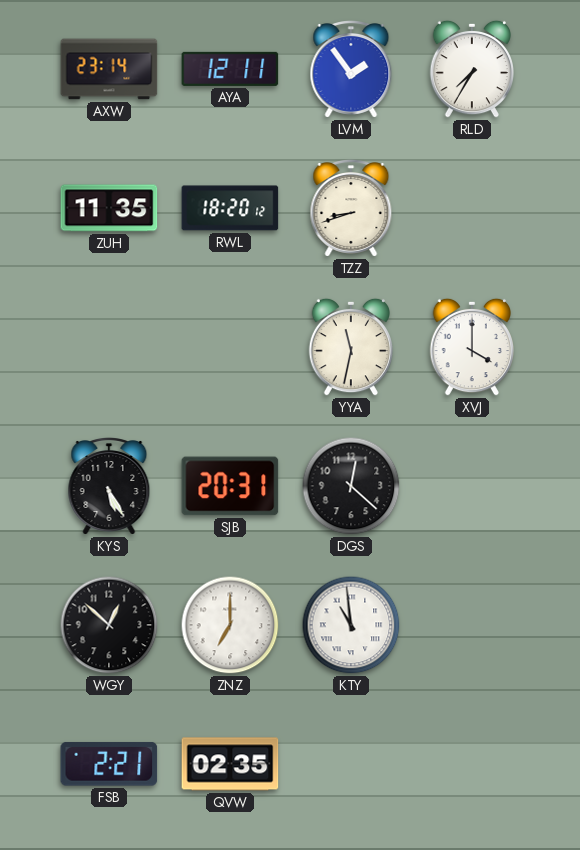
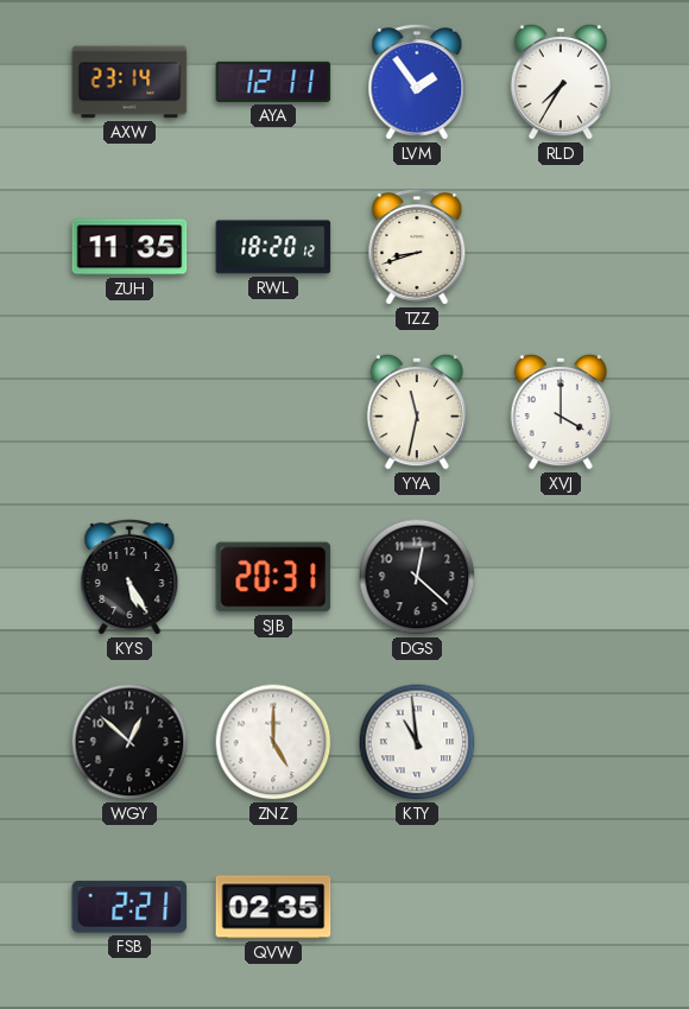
ZNZ: 7:00 -> 5:00 (273, 742)
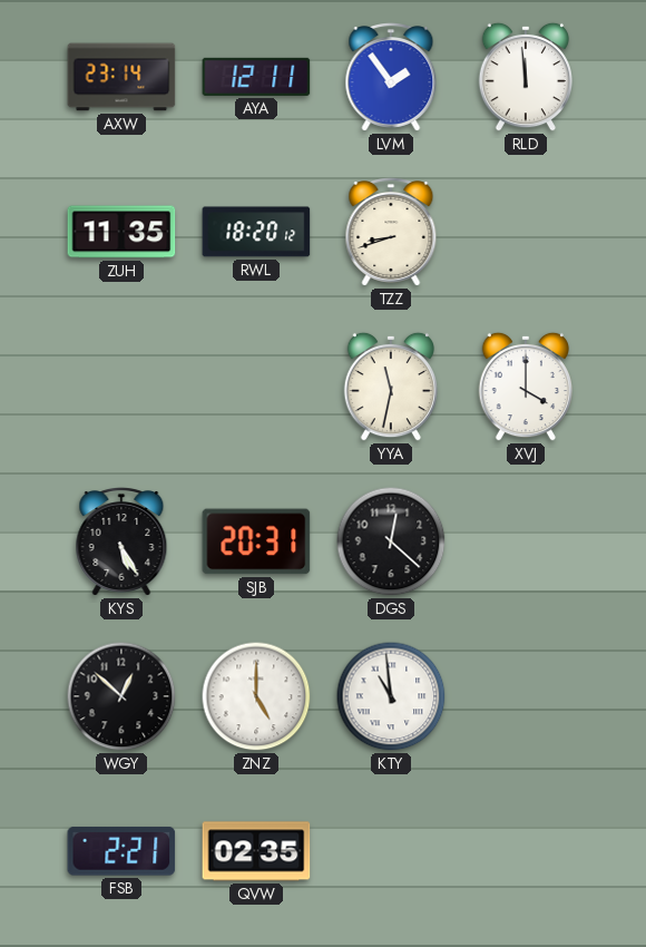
RLD: 7:35 -> 11:59 (525, 77)
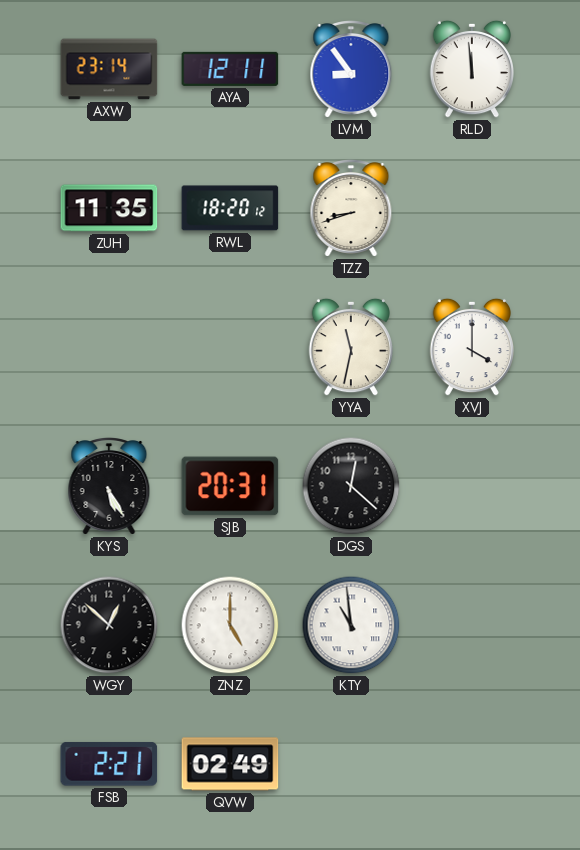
LVM: 1:54 -> 8:54 (351, 70)
QVW: 02:35 -> 02:49 (230, 764)
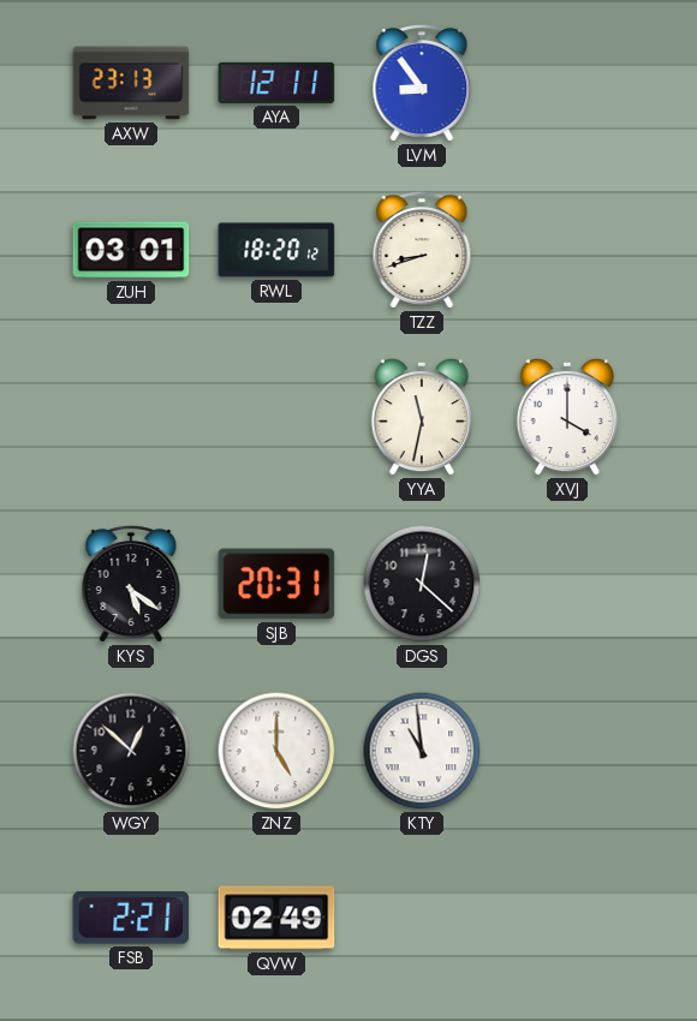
AXW: 23:14 -> 23:13 (131, 83)
RLD: 11:59 -> none (471, 69)
ZUH: 11:35 -> 03:01 (131, 250)
KYS: 5:25 -> 5:21 (131, 585)
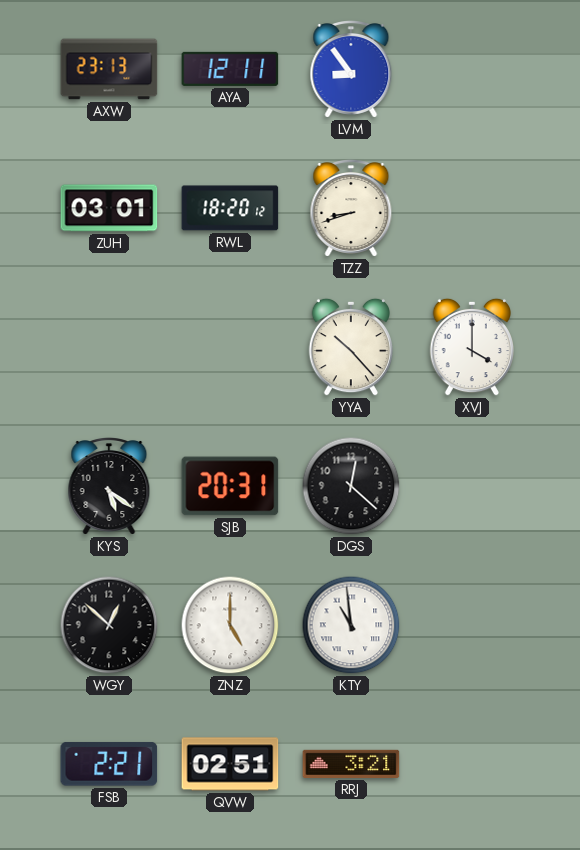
YYA: 11:32 -> 10:23 (350, 347)
QVW: 02:49 -> 02:51 (230, 764)
RRJ: none -> 3:21 (351, 764)
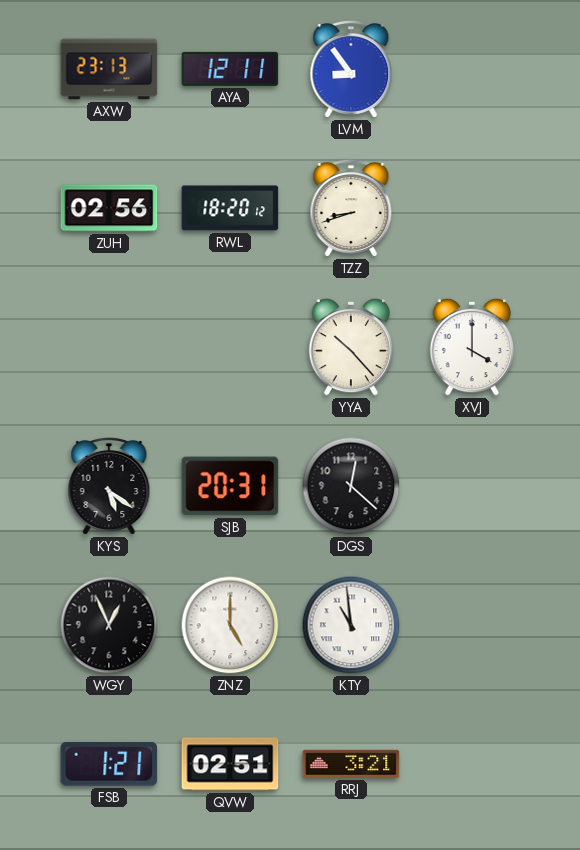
ZUH: 03:01 -> 02:56 (109, 208)
WGY: 12:52 -> 12:56 (109, 625)
FSB: 2:21 -> 1:21 (109, 764)
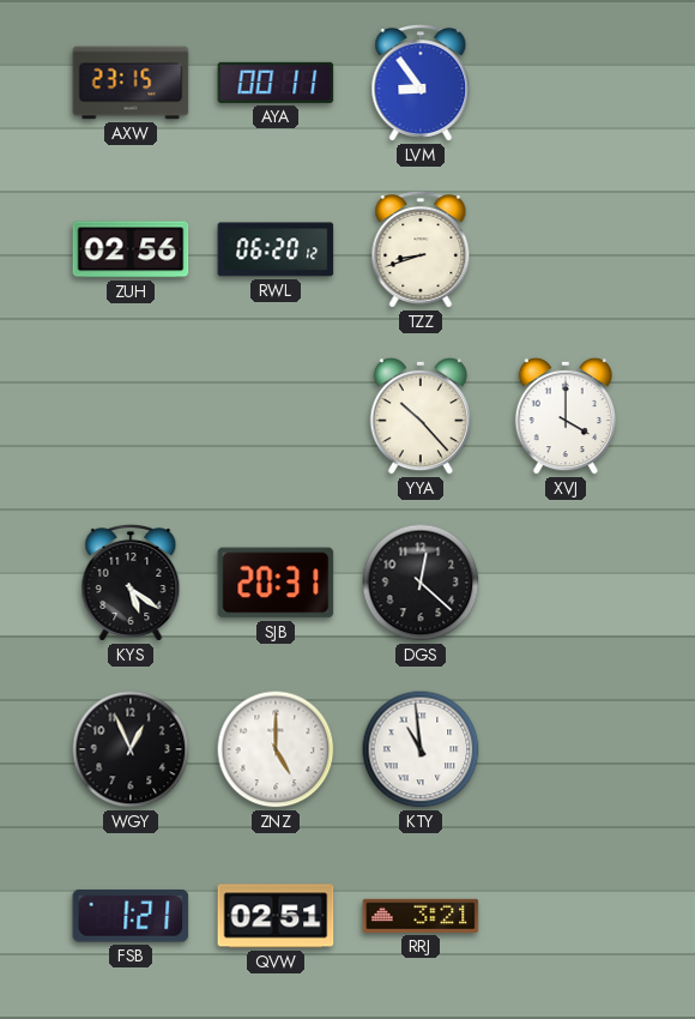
AXW: 23:13 -> 23:15 (131, 83)
AYA: 12:11 -> 00:11 (276, 83)
RWL: 18:20 -> 06:20 (276, 249)
